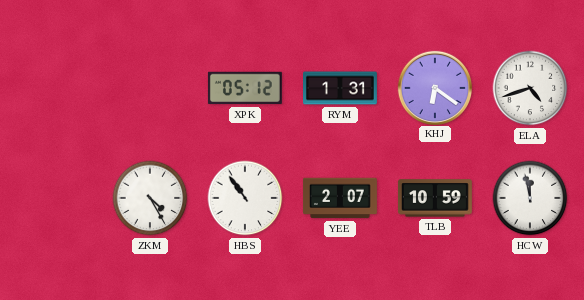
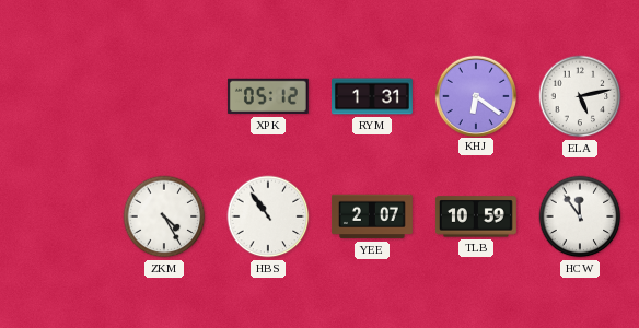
ELA: 4:42 -> 5:13 (580, 96)
HCW: 11:58 -> 11:54 (580, 216)
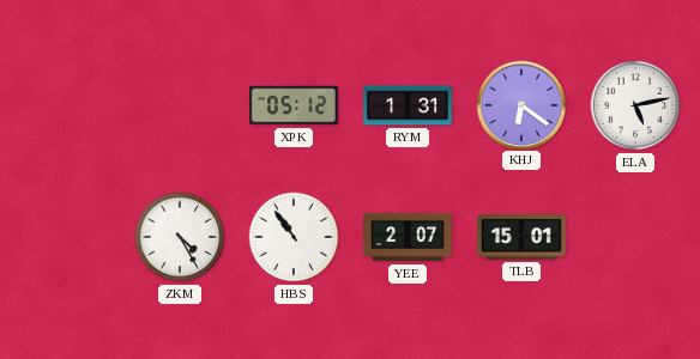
TLB: 10:59 -> 15:01 (521, 237)
HCW: 11:54 -> none (580, 216)
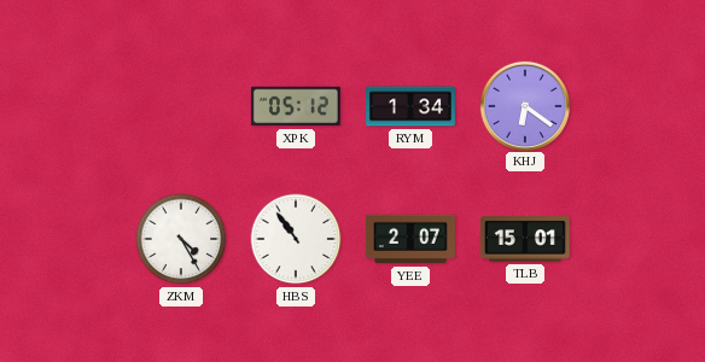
RYM: 1:31 -> 1:34 (412, 106)
ELA: 5:13 -> none (635, 105)
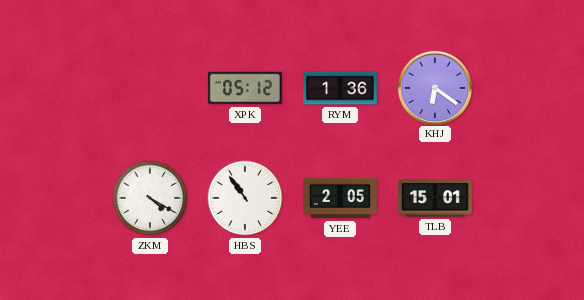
RYM: 1:34 -> 1:36 (341, 88)
ZKM: 4:25 -> 4:20 (150, 198)
YEE: 2:07 -> 2:05 (340, 198)
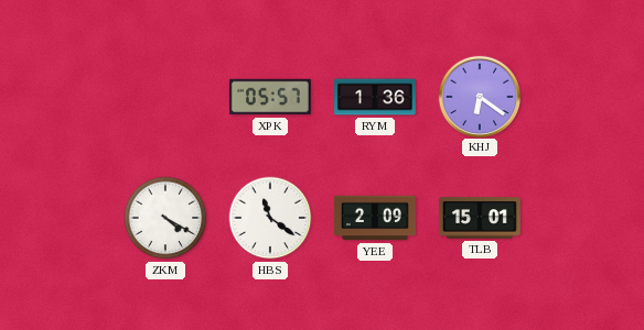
XPK: 05:12 -> 05:57 (270, 97)
HBS: 10:54 -> 11:21 (270, 218)
YEE: 2:05 -> 2:09 (375, 218)
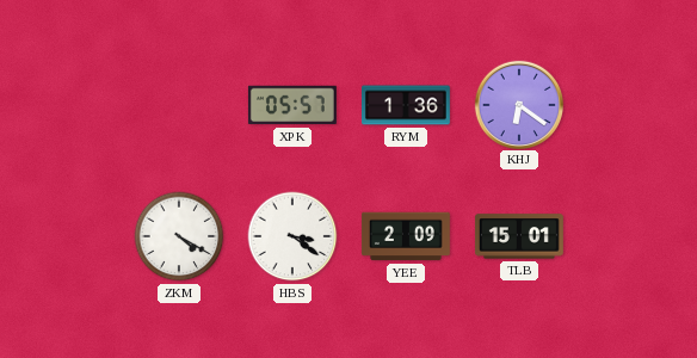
HBS: 11:21 -> 3:21 (292, 236)
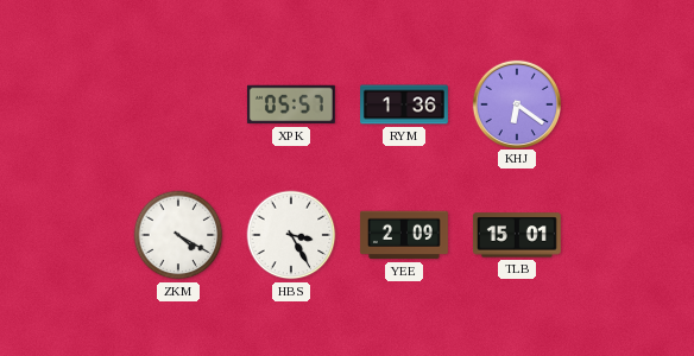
HBS: 3:21 -> 3:25 (291, 235)
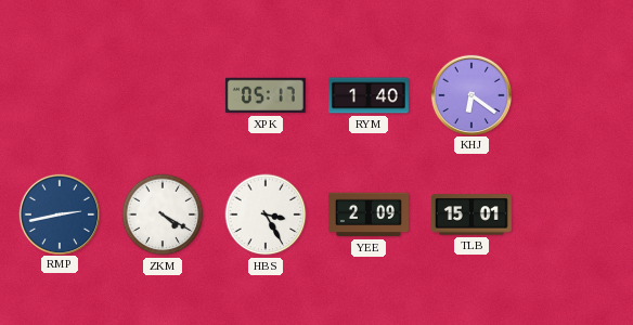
XPK: 05:57 -> 05:17 (266, 95)
RYM: 1:36 -> 1:40 (370, 95)
RMP: none -> 2:43 (59, 213)
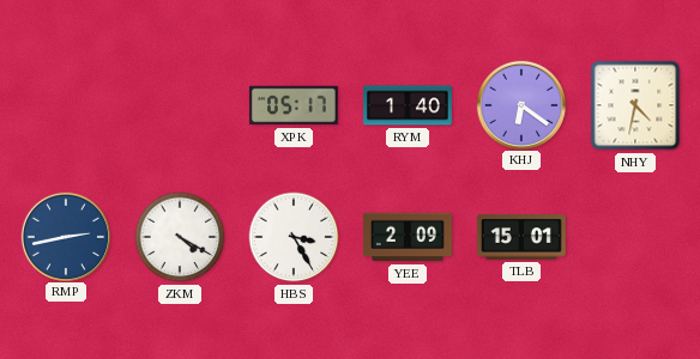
NHY: none -> 4:32 (635, 105)
